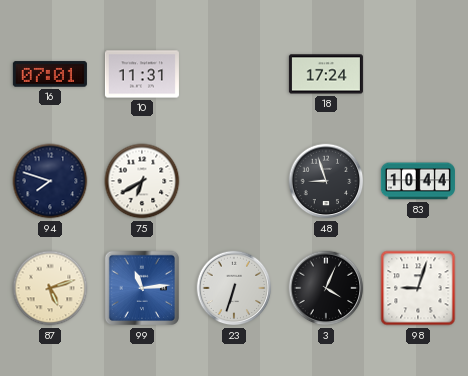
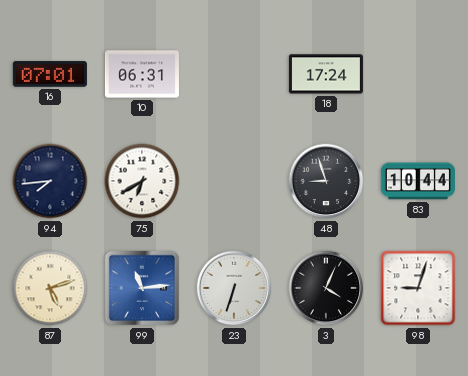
10: 11:31 -> 06:31 (142, 74)
94: 7:48 -> 7:44 (50, 181)
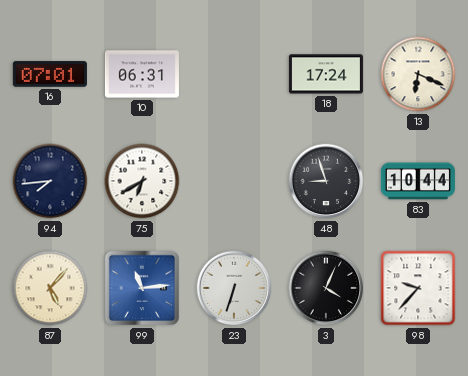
13: none -> 6:19 (418, 74)
87: 5:12 -> 5:07 (50, 288)
98: 9:03 -> 9:37 (418, 288)
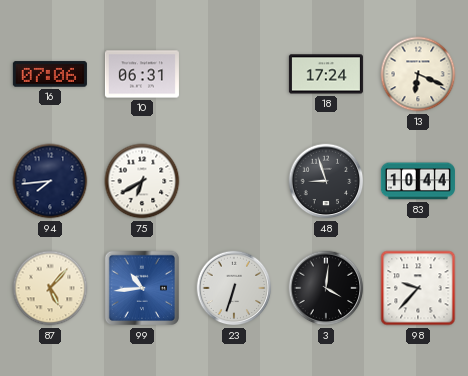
16: 07:01 -> 07:06 (50, 74)
99: 11:14 -> 10:44 (142, 288)
3: 4:04 -> 4:01 (326, 288)
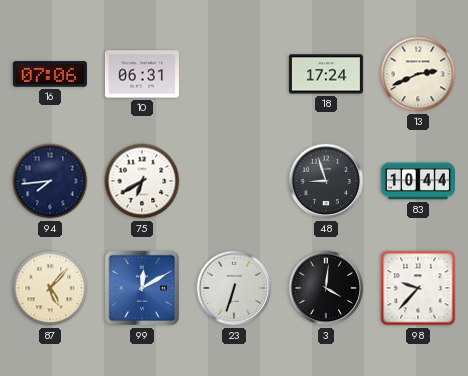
13: 6:19 -> 2:41 (418, 74)
99: 10:44 -> 12:10 (142, 288)
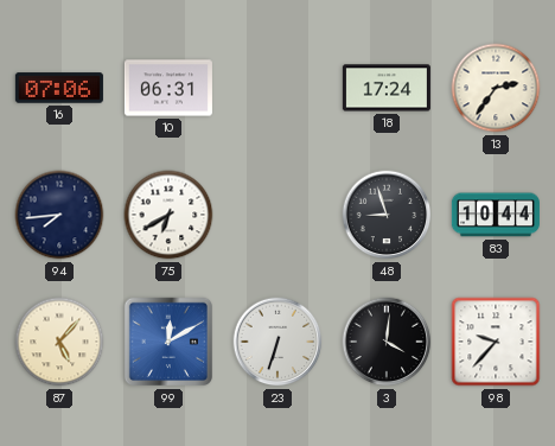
13: 2:41 -> 2:36 (496, 88)
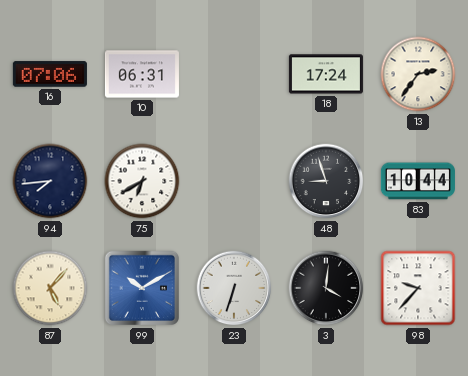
99: 12:10 -> 10:10 (142, 288)
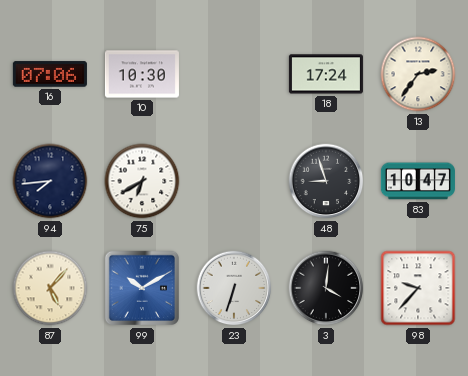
10: 06:31 -> 10:30 (142, 74)
83: 10:44 -> 10:47 (418, 181)
